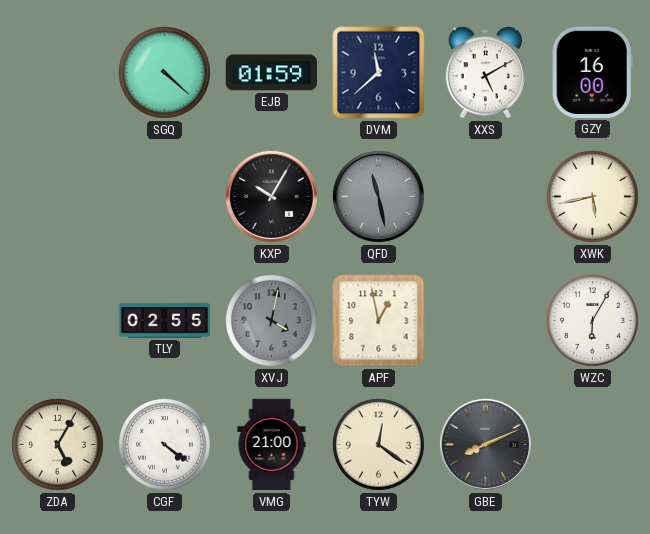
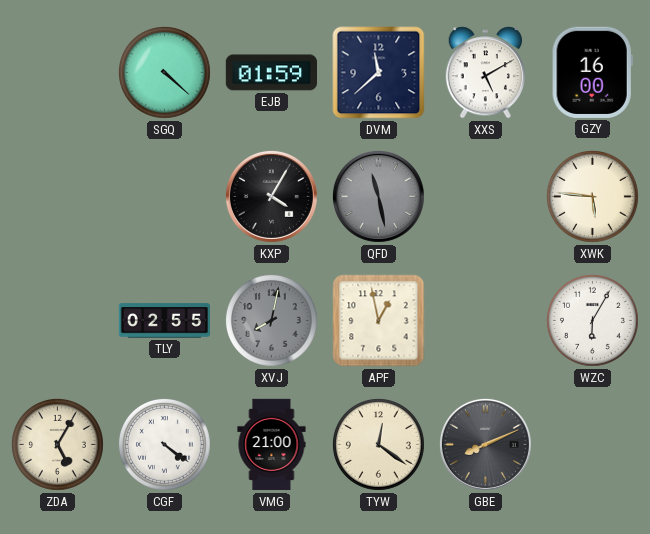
KXP: 10:05 -> 4:05 (271, 196)
XWK: 5:43 -> 5:46 (592, 196)
XVJ: 4:02 -> 8:02 (271, 320)
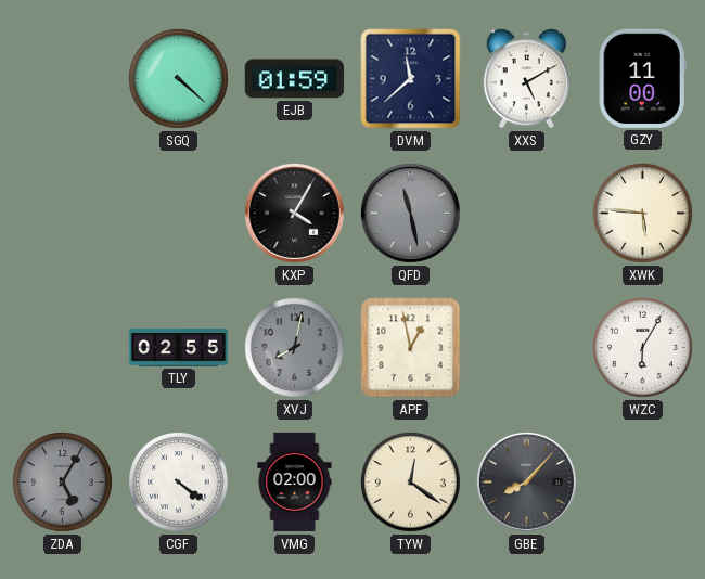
GZY: 16:00 -> 11:00 (642, 78)
ZDA dial: cream -> grey (62, 481)
VMG: 21:00 -> 02:00 (295, 483)
GBE: 8:11 -> 8:07 (526, 481)
